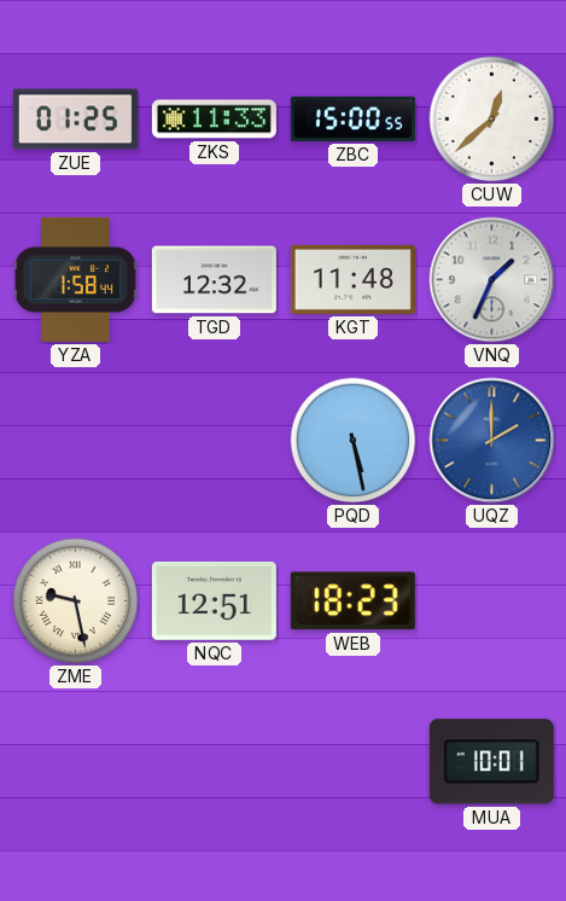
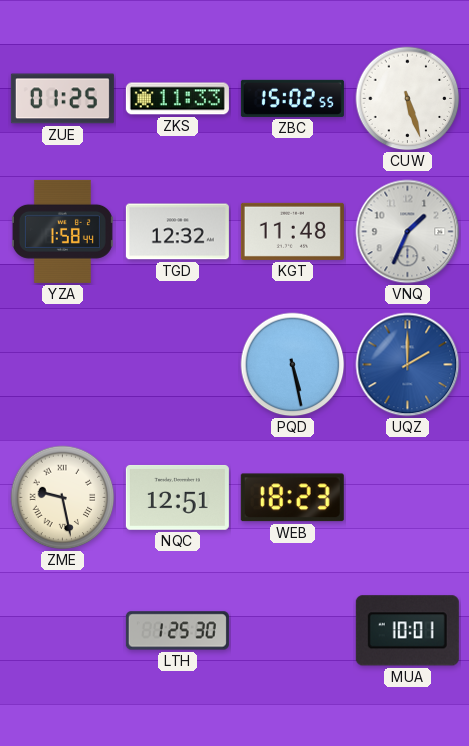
ZBC: 15:00 -> 15:02 (292, 98)
CUW: 12:38 -> 5:27 (408, 99)
LTH: none -> 1:25 (177, 631)
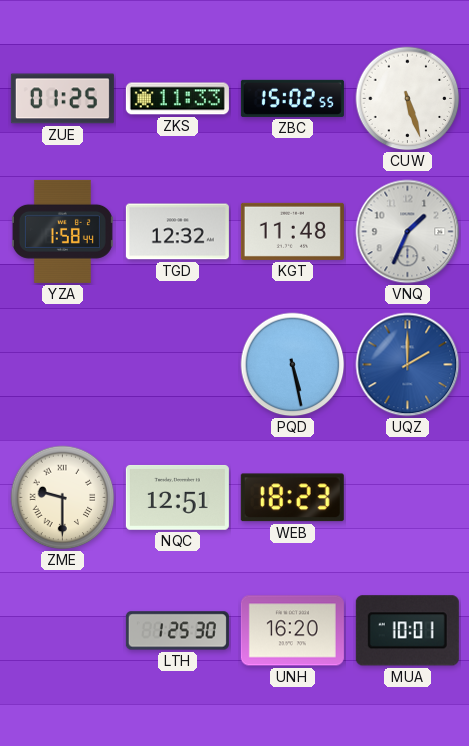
ZME: 9:28 -> 9:30 (63, 498)
UNH: none -> 16:20 (292, 631)
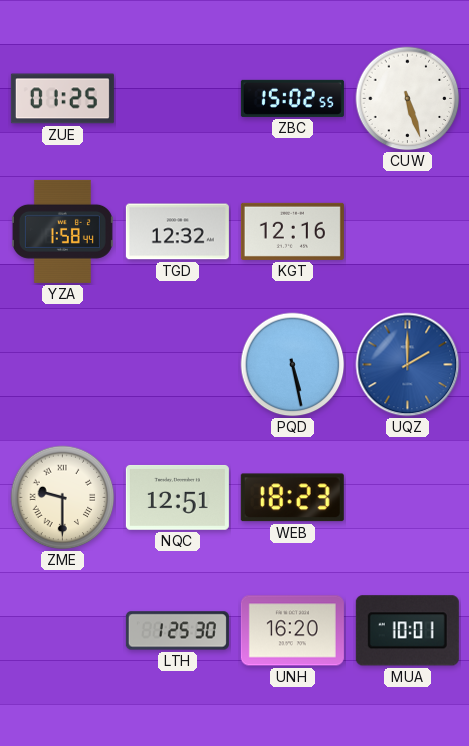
ZKS: 11:33 -> none (177, 99)
KGT: 11:48 -> 12:16 (292, 231)
VNQ: 1:34 -> none (408, 232)
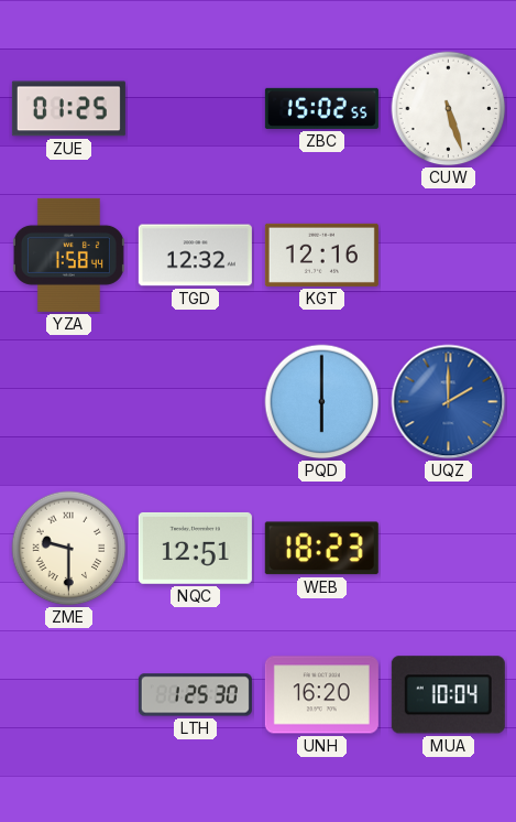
PQD: 5:28 -> 6:00 (322, 402)
MUA: 10:01 -> 10:04 (448, 695)
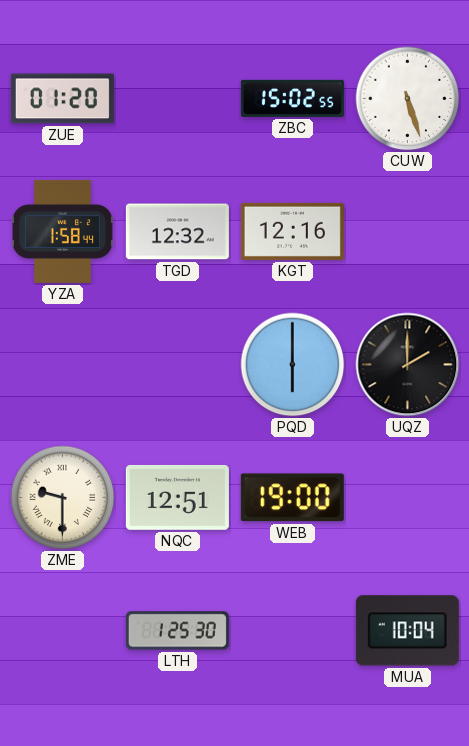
ZUE: 01:25 -> 01:20 (62, 99)
UQZ dial: blue -> black (408, 365)
WEB: 18:23 -> 19:00 (292, 498)
UNH: 16:20 -> none (321, 695)
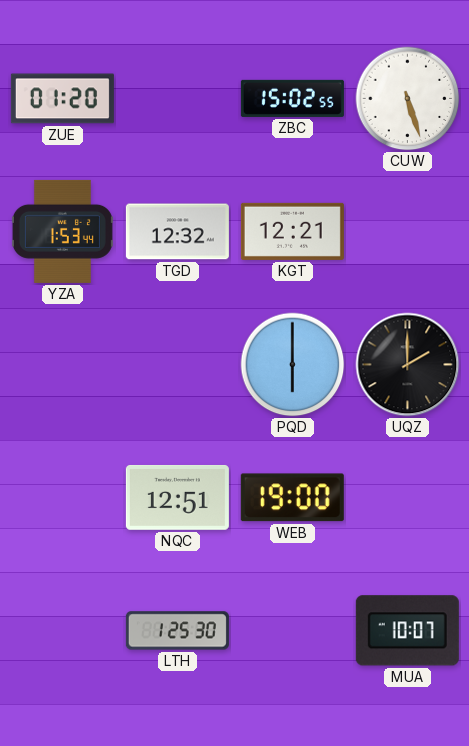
YZA: 1:58 -> 1:53 (62, 231)
KGT: 12:16 -> 12:21 (292, 231)
ZME: 9:30 -> none (63, 498)
MUA: 10:04 -> 10:07 (407, 631)
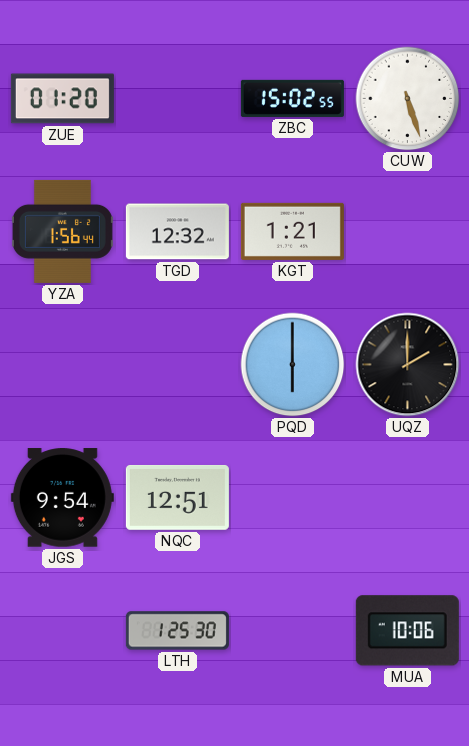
YZA: 1:53 -> 1:56 (62, 231)
KGT: 12:21 -> 1:21 (292, 231)
JGS: none -> 9:54 (62, 498)
WEB: 19:00 -> none (292, 498)
MUA: 10:07 -> 10:06 (407, 631)
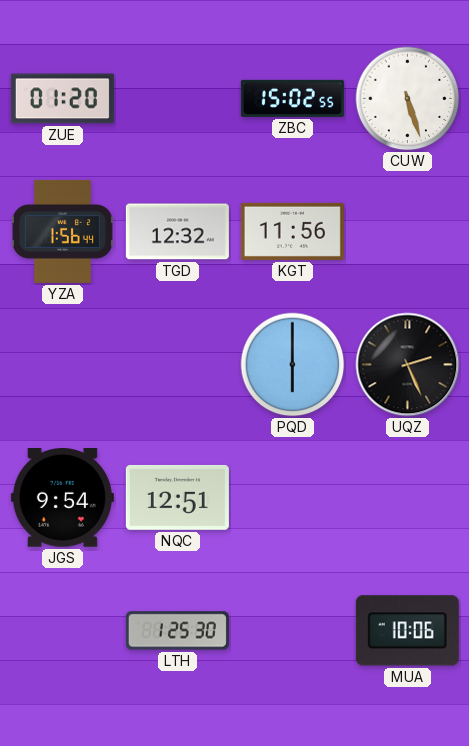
KGT: 1:21 -> 11:56 (292, 231)
UQZ: 2:00 -> 2:26 (408, 365)
